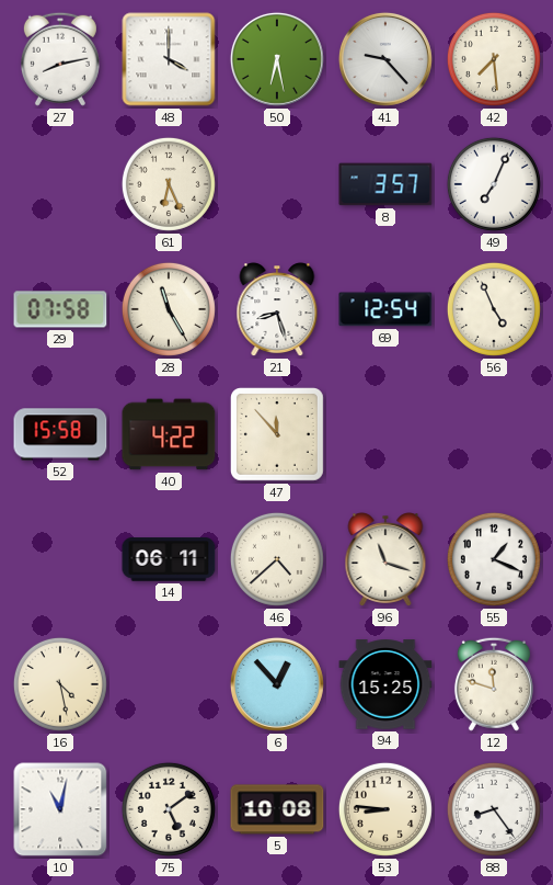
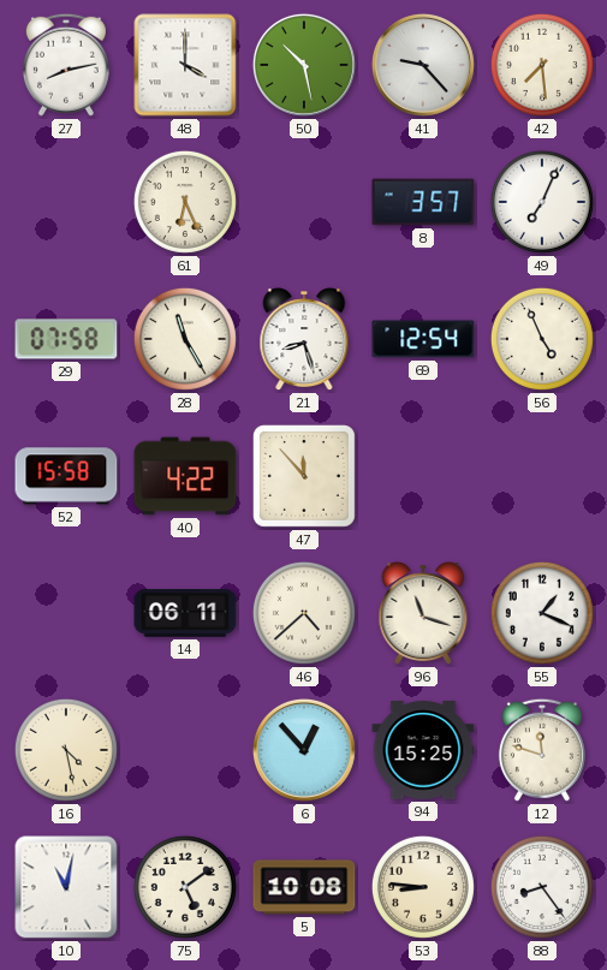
50: 6:28 -> 10:28 (304, 65)
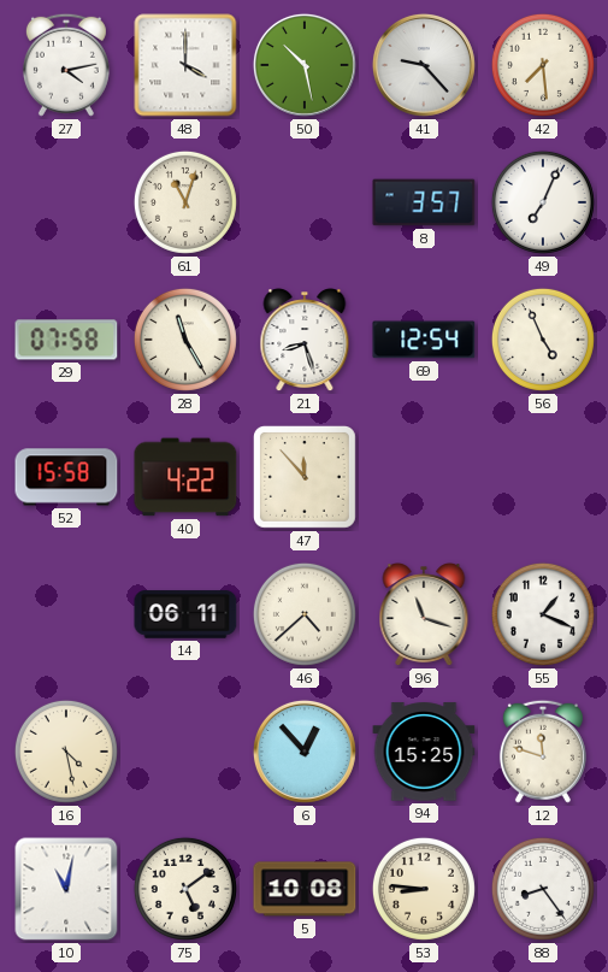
27: 8:13 -> 4:13 (66, 65)
61: 6:26 -> 11:03 (185, 202)
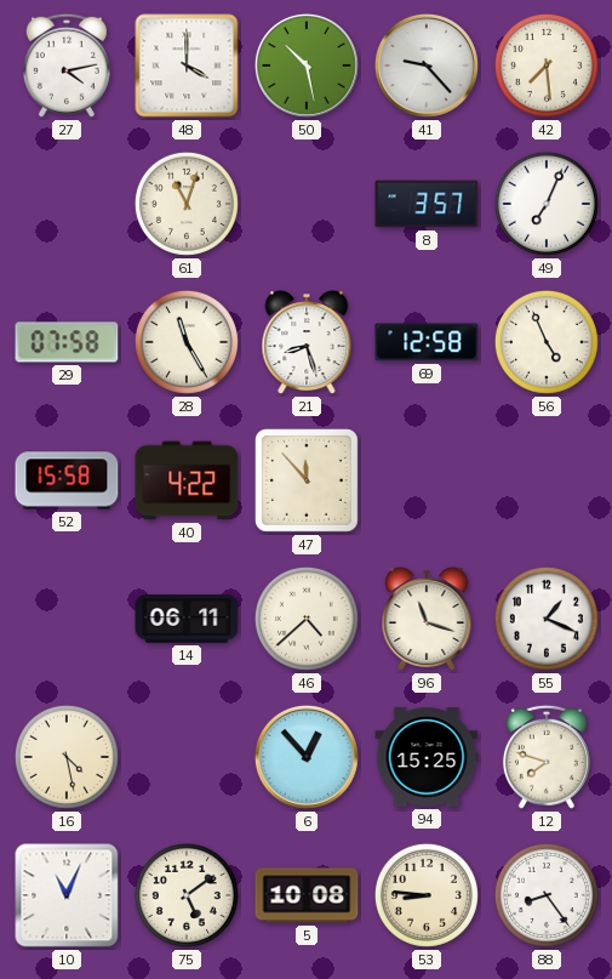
69: 12:54 -> 12:58 (427, 342)
12: 11:48 -> 7:48 (547, 757)
10: 11:02 -> 11:04 (67, 895)
